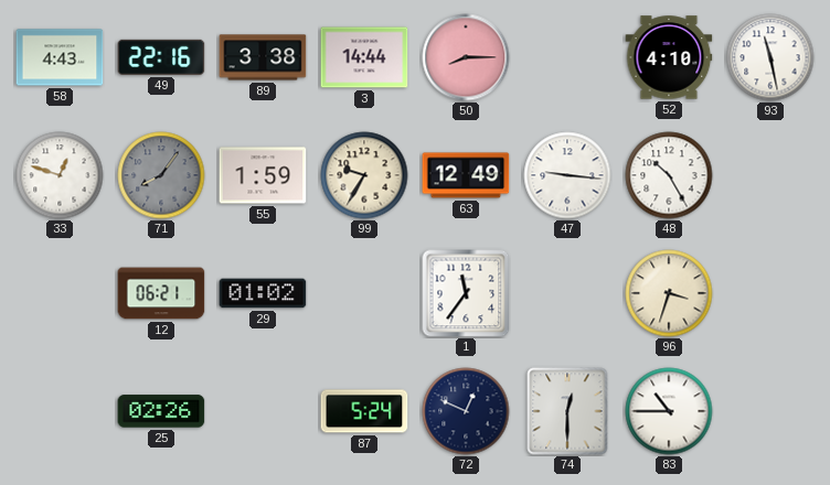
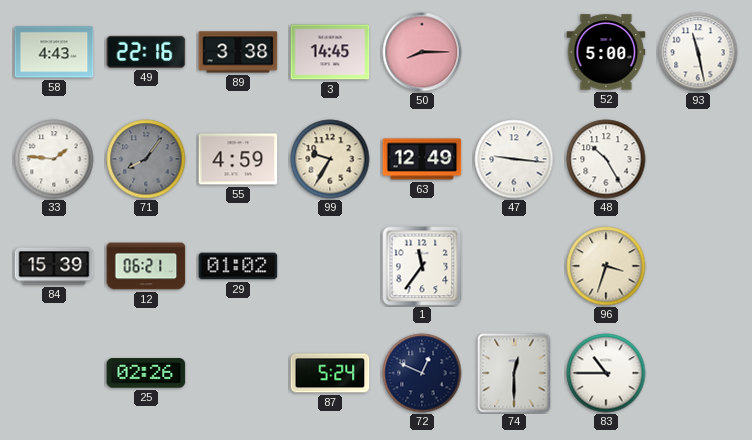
3: 14:44 -> 14:45 (330, 52)
52: 4:10 -> 5:00 (606, 52)
33: 12:48 -> 1:46 (54, 159)
55: 1:59 -> 4:59 (238, 159)
84: none -> 15:39 (54, 266)
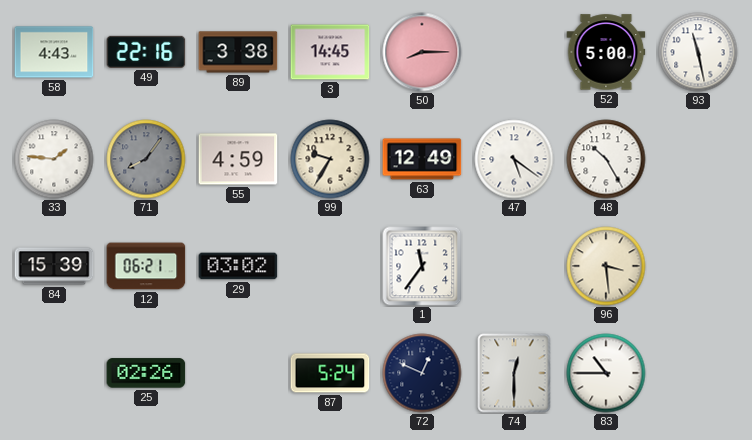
47: 9:16 -> 5:21 (514, 159)
29: 01:02 -> 03:02 (238, 266)
96: 3:33 -> 3:29 (606, 266)
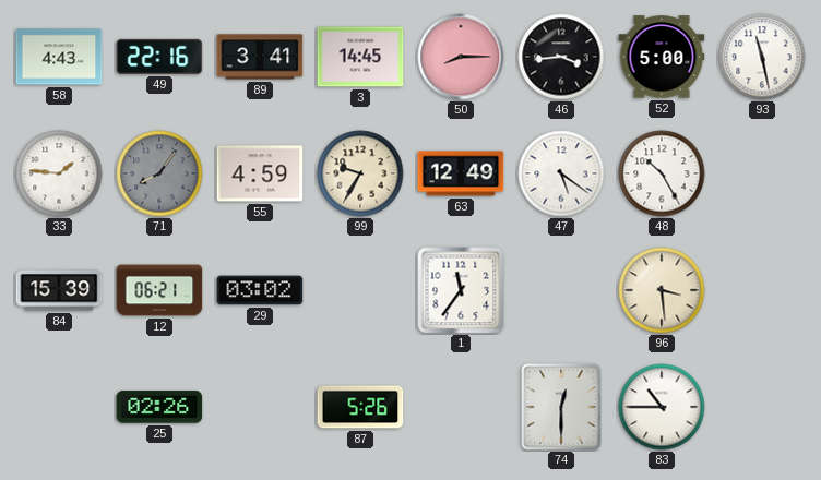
89: 3:38 -> 3:41 (260, 57)
46: none -> 3:44 (561, 57)
87: 5:24 -> 5:26 (360, 407)
72: 12:49 -> none (422, 373)
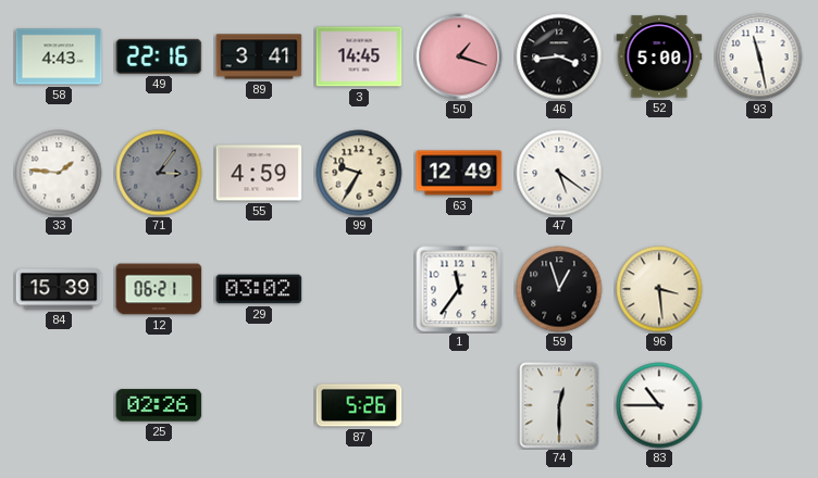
50: 8:15 -> 1:18 (459, 56)
71: 8:06 -> 3:06 (159, 173)
48: 10:25 -> none (662, 173)
59: none -> 12:57 (559, 289)
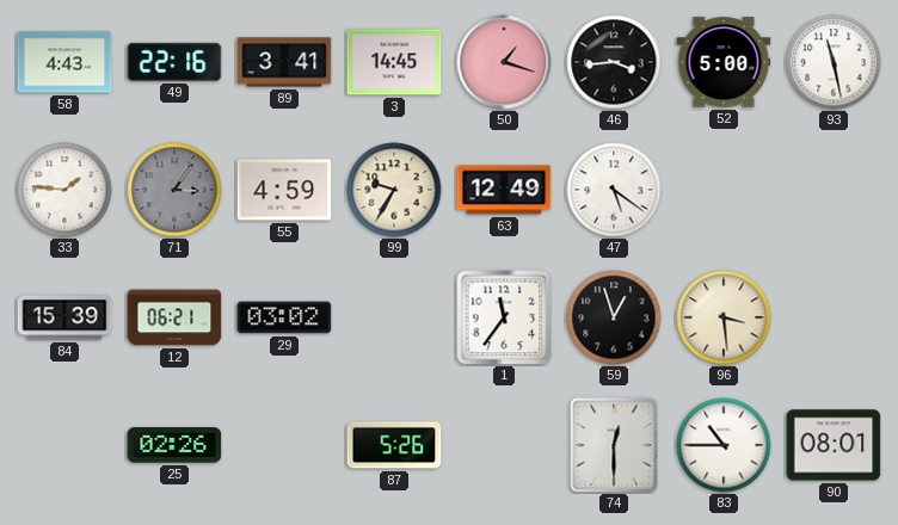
90: none -> 08:01 (834, 445)
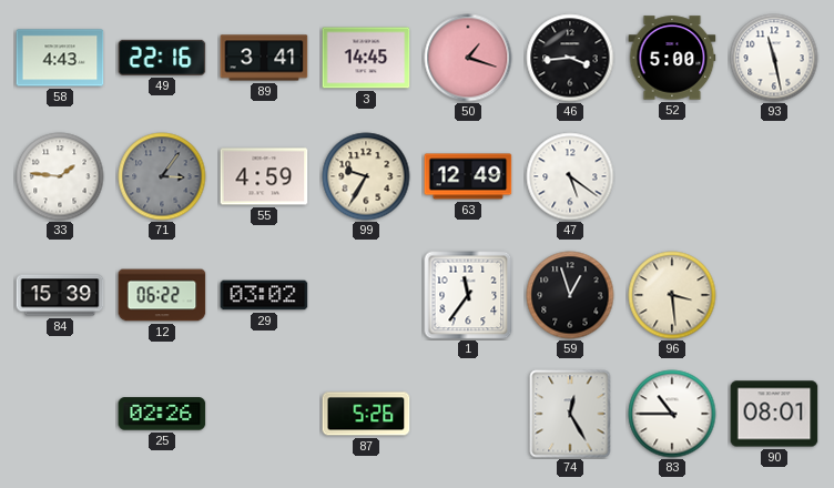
12: 06:21 -> 06:22 (162, 295)
74: 12:30 -> 12:25 (570, 414)
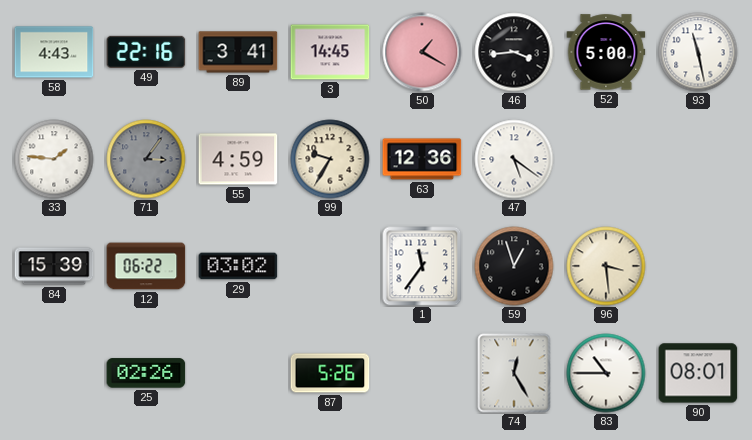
50: 1:18 -> 1:20 (422, 52)
63: 12:49 -> 12:36 (422, 159)
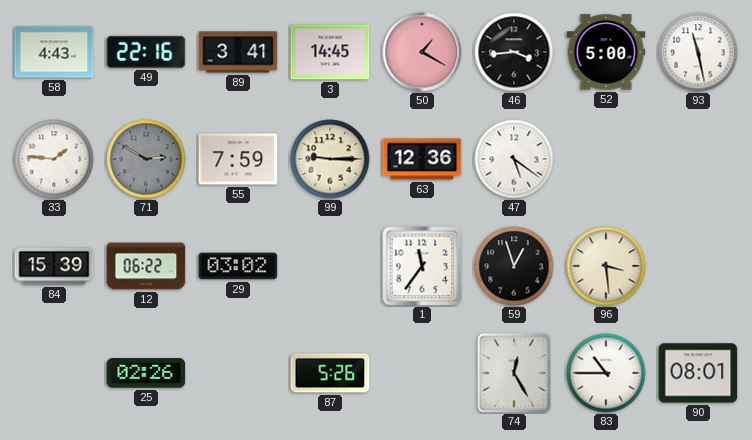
71: 3:06 -> 2:50 (146, 159)
55: 4:59 -> 7:59 (238, 159)
99: 9:35 -> 9:15 (330, 159)
